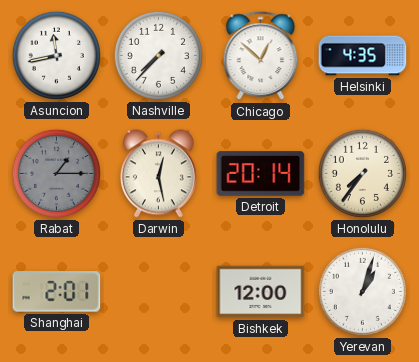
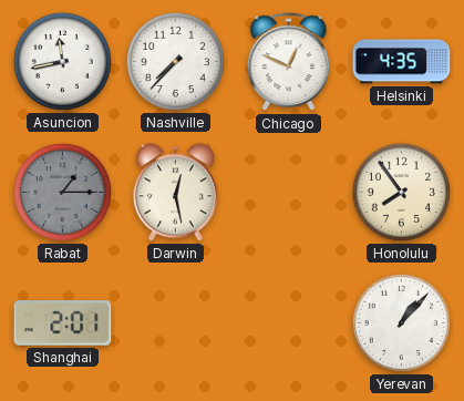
Chicago: 12:52 -> 12:49 (289, 62)
Detroit: 20:14 -> none (261, 174)
Honolulu: 7:36 -> 7:54 (401, 192)
Bishkek: 12:00 -> none (261, 292)
Yerevan: 1:03 -> 1:07 (401, 322)
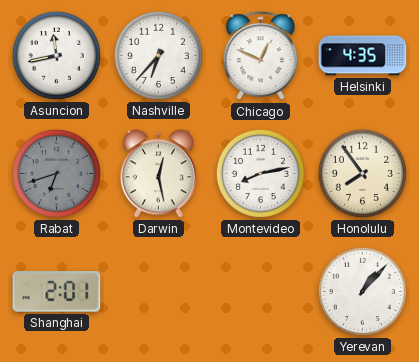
Nashville: 7:37 -> 6:37 (158, 55)
Rabat: 1:15 -> 6:42 (56, 173)
Montevideo: none -> 8:13 (260, 173)
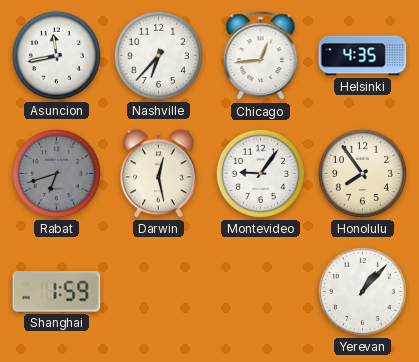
Chicago: 12:49 -> 12:44 (261, 56)
Montevideo: 8:13 -> 9:06 (260, 173)
Shanghai: 2:01 -> 1:59 (57, 292)
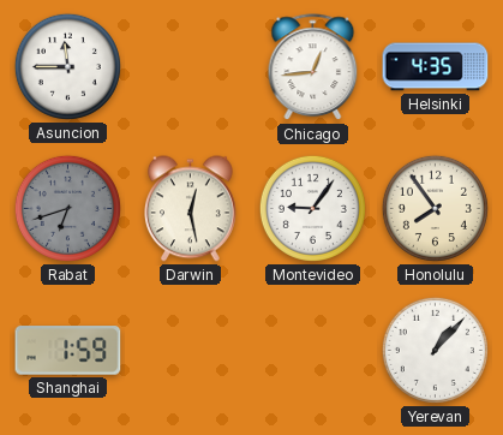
Asuncion: 11:43 -> 11:45 (67, 66)
Nashville: 6:37 -> none (158, 55)
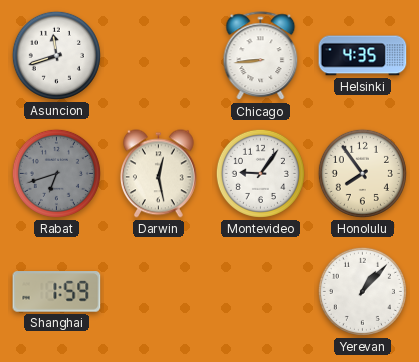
Asuncion: 11:45 -> 11:42 (56, 55)
Chicago: 12:44 -> 8:44 (261, 56)
